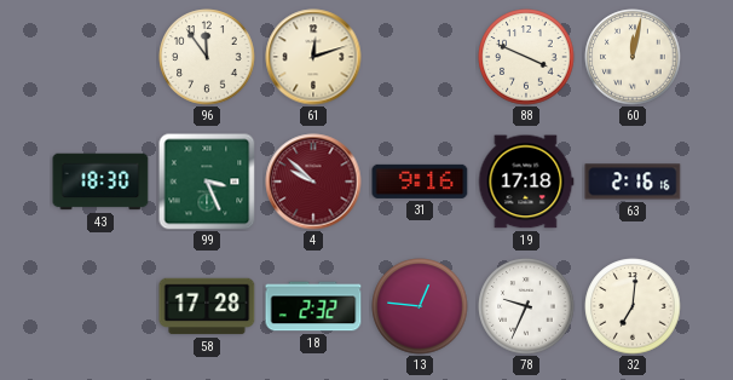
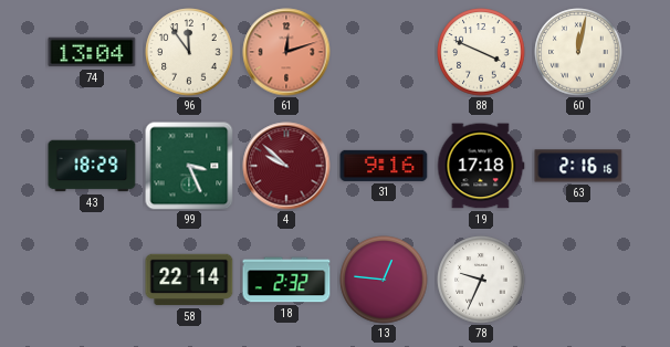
74: none -> 13:04 (92, 52)
61 dial: cream -> salmon (286, 52)
43: 18:30 -> 18:29 (92, 166)
58: 17:28 -> 22:14 (189, 280)
32: 7:01 -> none (633, 306)
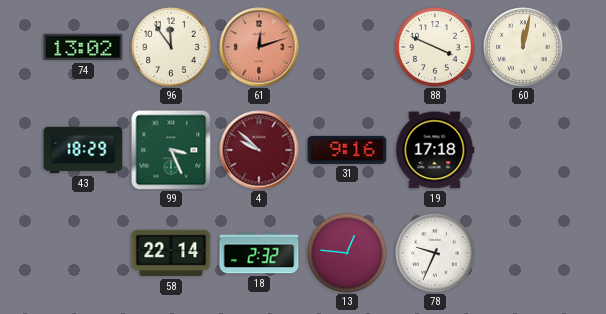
74: 13:04 -> 13:02 (83, 47)
63: 2:16 -> none (578, 166)
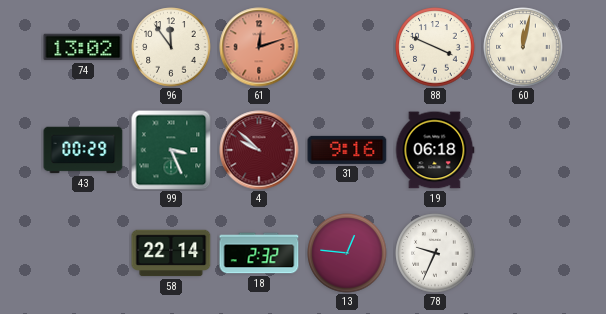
43: 18:29 -> 00:29 (83, 150)
19: 17:18 -> 06:18 (435, 150)
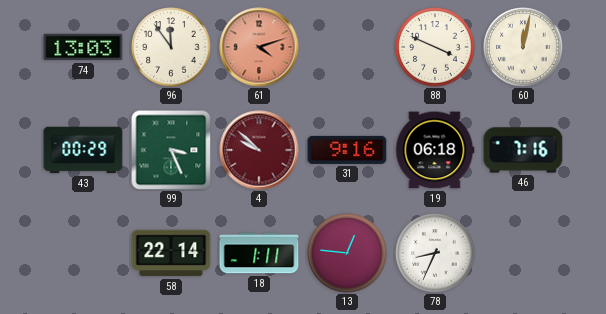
74: 13:02 -> 13:03 (83, 47)
61: 12:12 -> 4:12 (259, 47)
46: none -> 7:16 (523, 150)
18: 2:32 -> 1:11 (259, 253)
78: 9:34 -> 8:34 (435, 253)
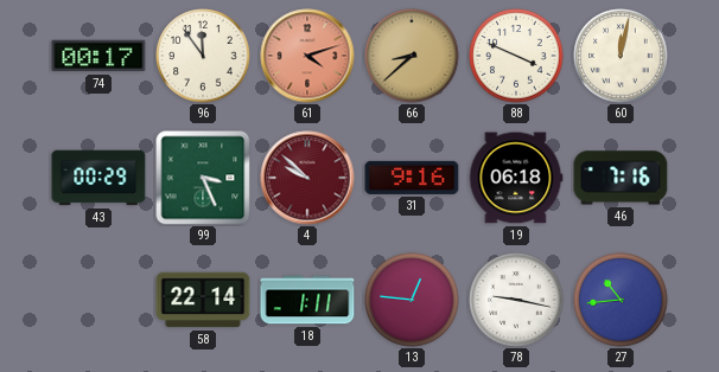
74: 13:03 -> 00:17 (98, 56)
66: none -> 8:38 (412, 56)
78: 8:34 -> 9:17 (516, 300)
27: none -> 10:44 (621, 300)
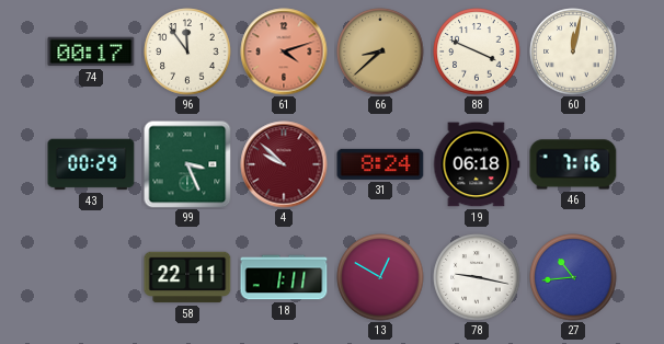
31: 9:16 -> 8:24 (380, 164)
58: 22:14 -> 22:11 (187, 277)
13: 12:46 -> 12:50 (380, 277)
